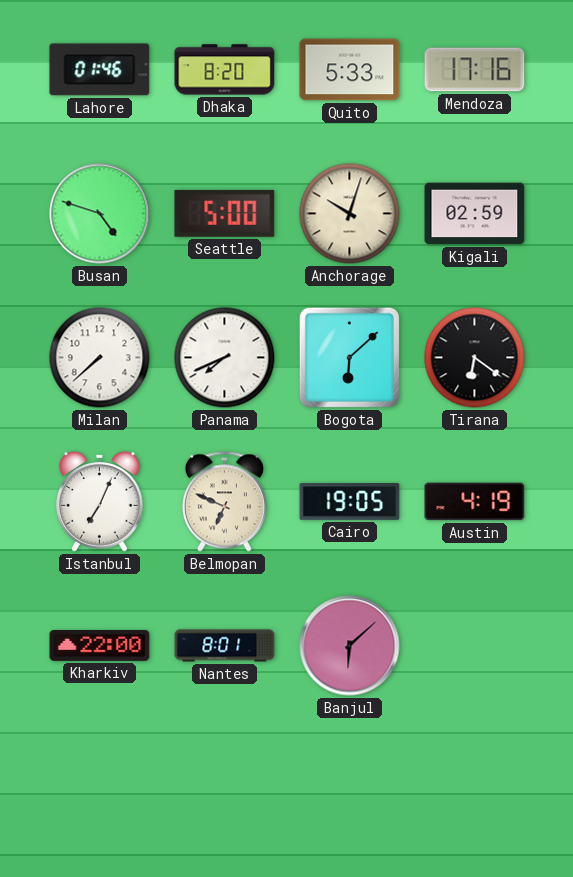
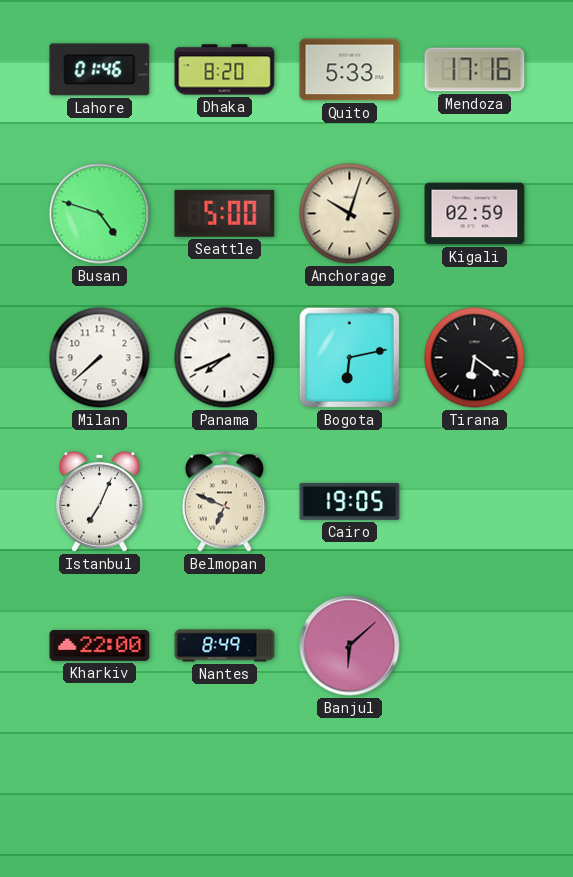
Bogota: 6:08 -> 6:13 (349, 357)
Austin: 4:19 -> none (475, 502)
Nantes: 8:01 -> 8:49 (225, 646)
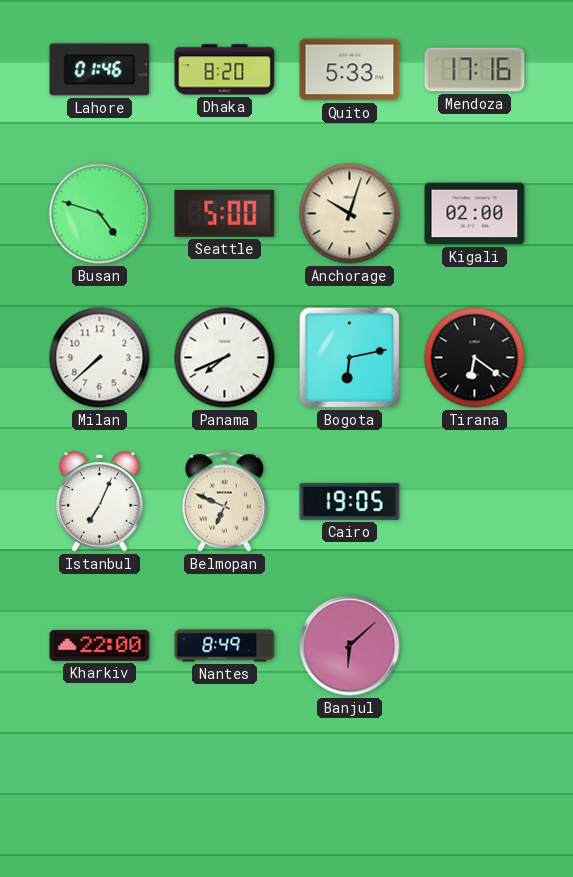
Kigali: 02:59 -> 02:00 (475, 214)
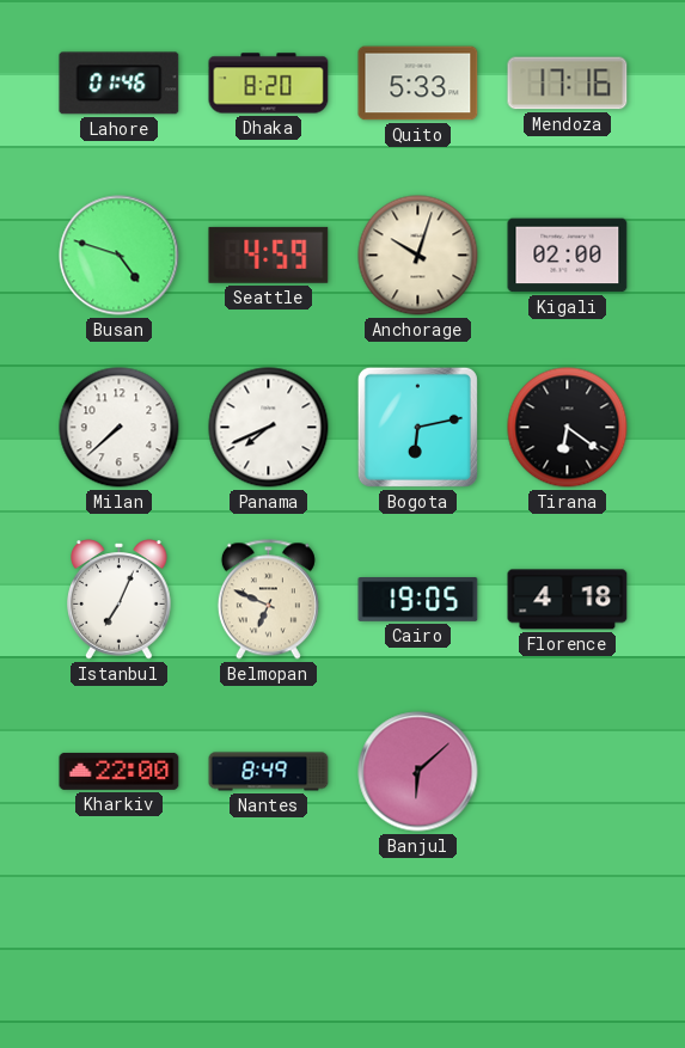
Seattle: 5:00 -> 4:59 (269, 255)
Florence: none -> 4:18 (568, 600)
